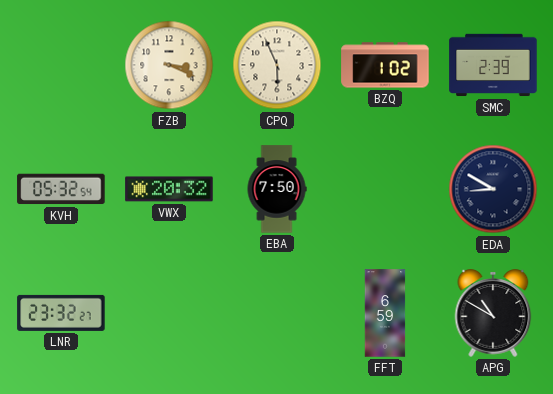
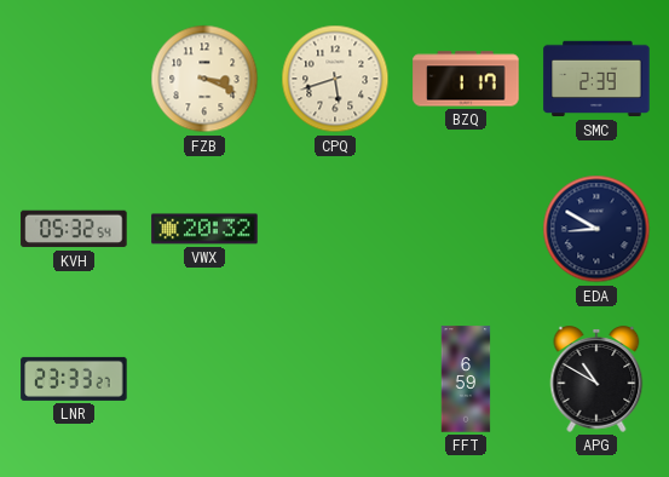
CPQ: 5:56 -> 5:42 (335, 79)
BZQ: 1:02 -> 1:17 (466, 79)
EBA: 7:50 -> none (277, 189)
LNR: 23:32 -> 23:33 (74, 379)
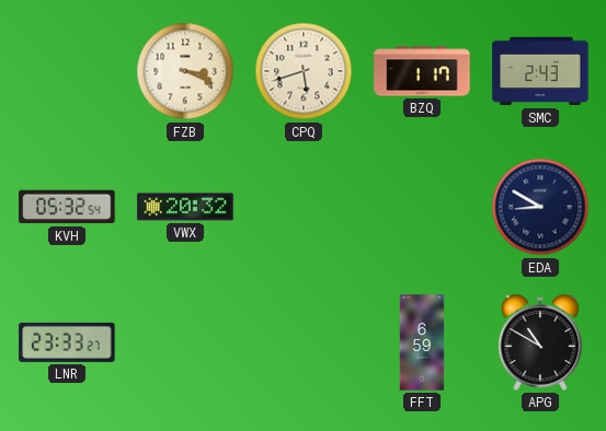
SMC: 2:39 -> 2:43 (540, 71)
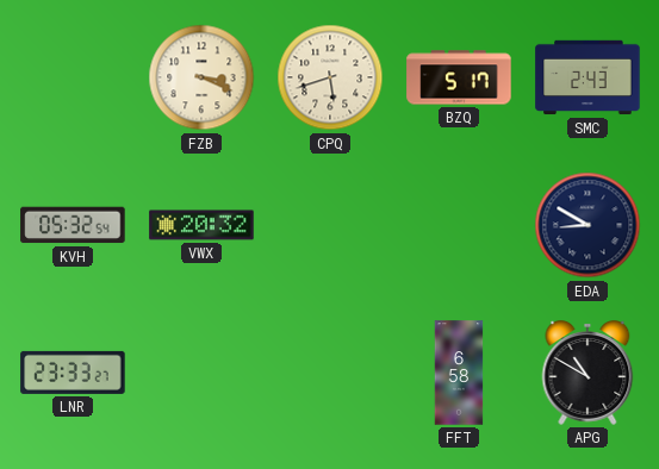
BZQ: 1:17 -> 5:17 (459, 77)
FFT: 6:59 -> 6:58 (459, 373)
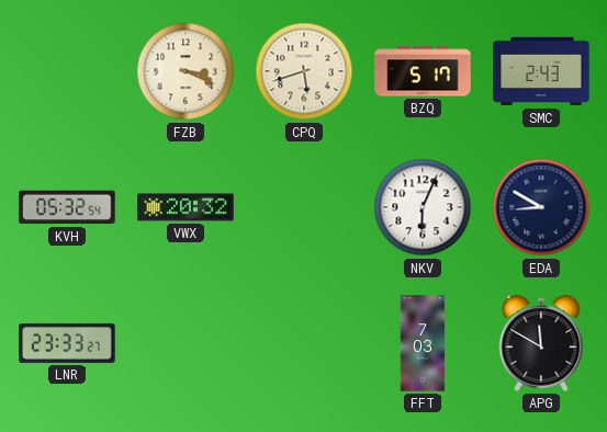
NKV: none -> 6:04 (423, 207)
FFT: 6:58 -> 7:03 (423, 343)
APG: 10:50 -> 11:50 (541, 343)
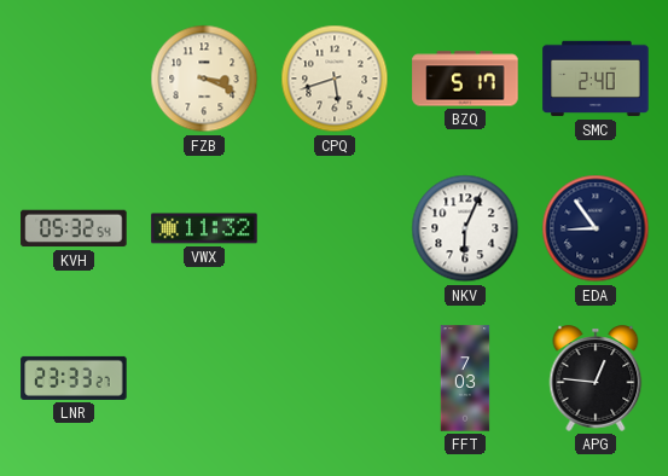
SMC: 2:43 -> 2:40 (596, 79)
VWX: 20:32 -> 11:32 (204, 228)
EDA: 8:50 -> 8:54 (596, 228)
APG: 11:50 -> 12:46 (596, 378)
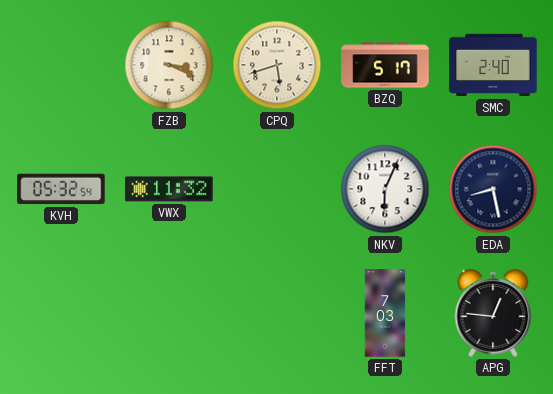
EDA: 8:54 -> 8:28 (493, 189)
LNR: 23:33 -> none (74, 378)
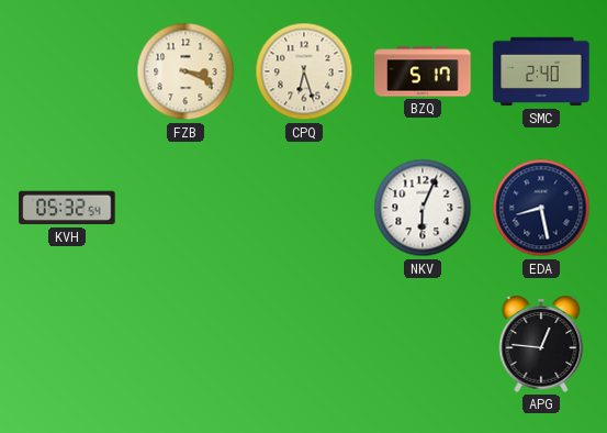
CPQ: 5:42 -> 6:27 (304, 71)
VWX: 11:32 -> none (169, 189)
FFT: 7:03 -> none (385, 313)
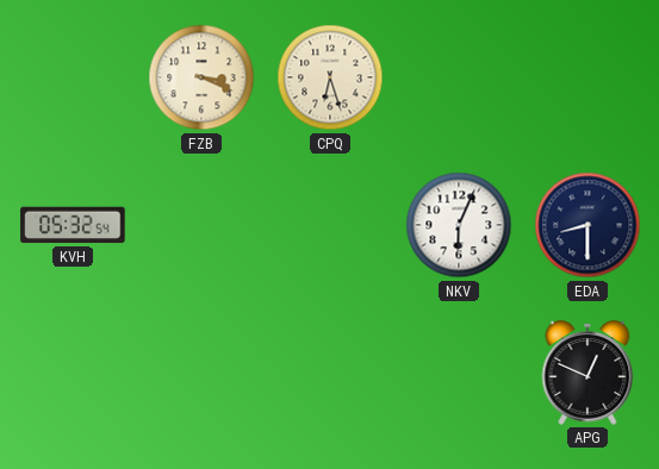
BZQ: 5:17 -> none (423, 71)
SMC: 2:40 -> none (541, 71)
EDA: 8:28 -> 8:30 (587, 225)
APG: 12:46 -> 12:49 (587, 373)
